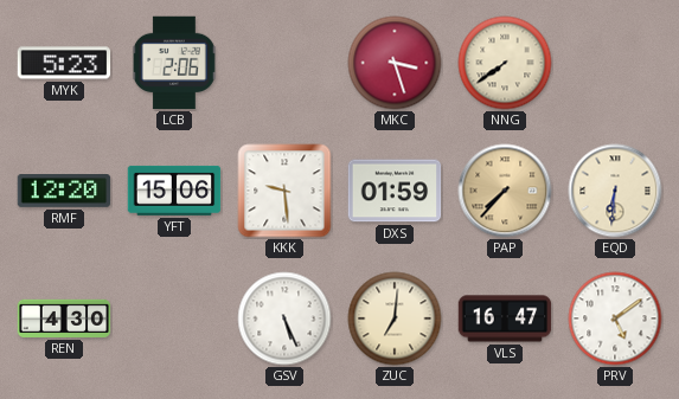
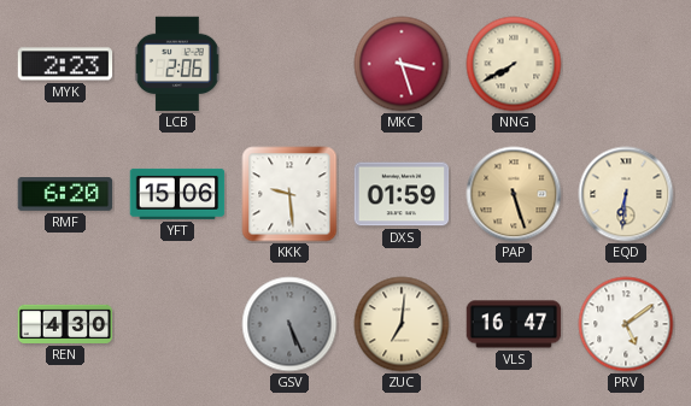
MYK: 5:23 -> 2:23 (65, 64)
NNG: 7:39 -> 7:40 (514, 64)
RMF: 12:20 -> 6:20 (65, 195)
PAP: 7:37 -> 5:27 (514, 194)
GSV dial: white -> grey (289, 324)
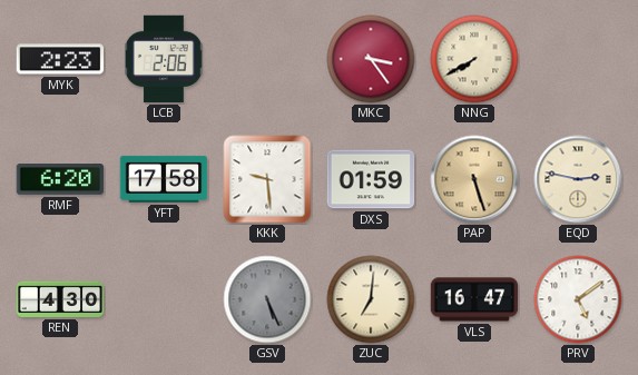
MKC: 3:27 -> 3:24 (371, 59)
YFT: 15:06 -> 17:58 (164, 179)
EQD: 6:31 -> 2:47 (578, 179)
